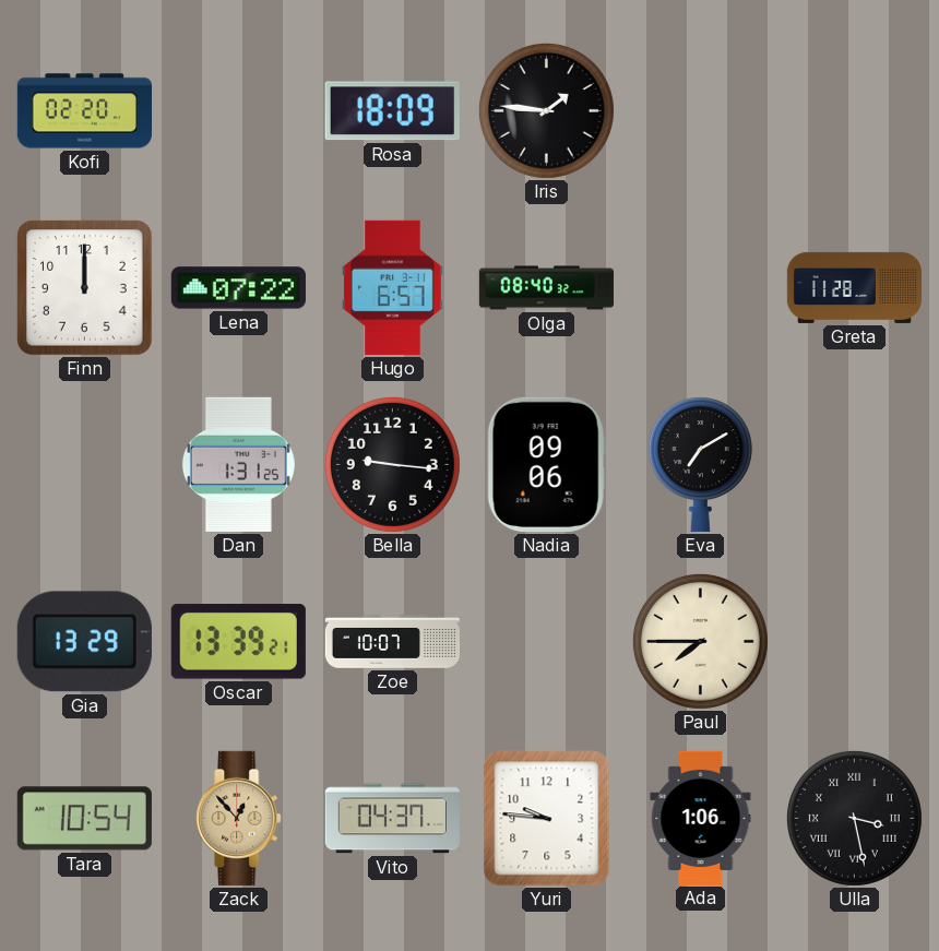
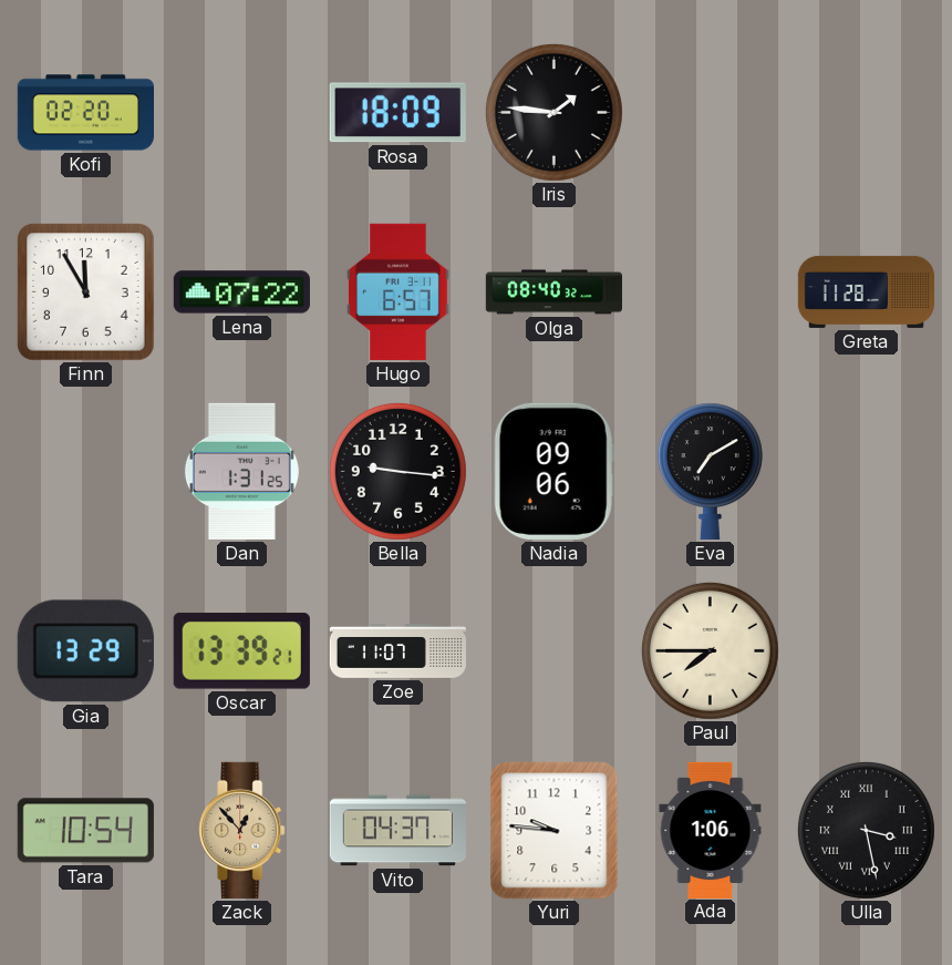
Finn: 12:00 -> 11:55 (86, 292)
Zoe: 10:07 -> 11:07 (397, 651)
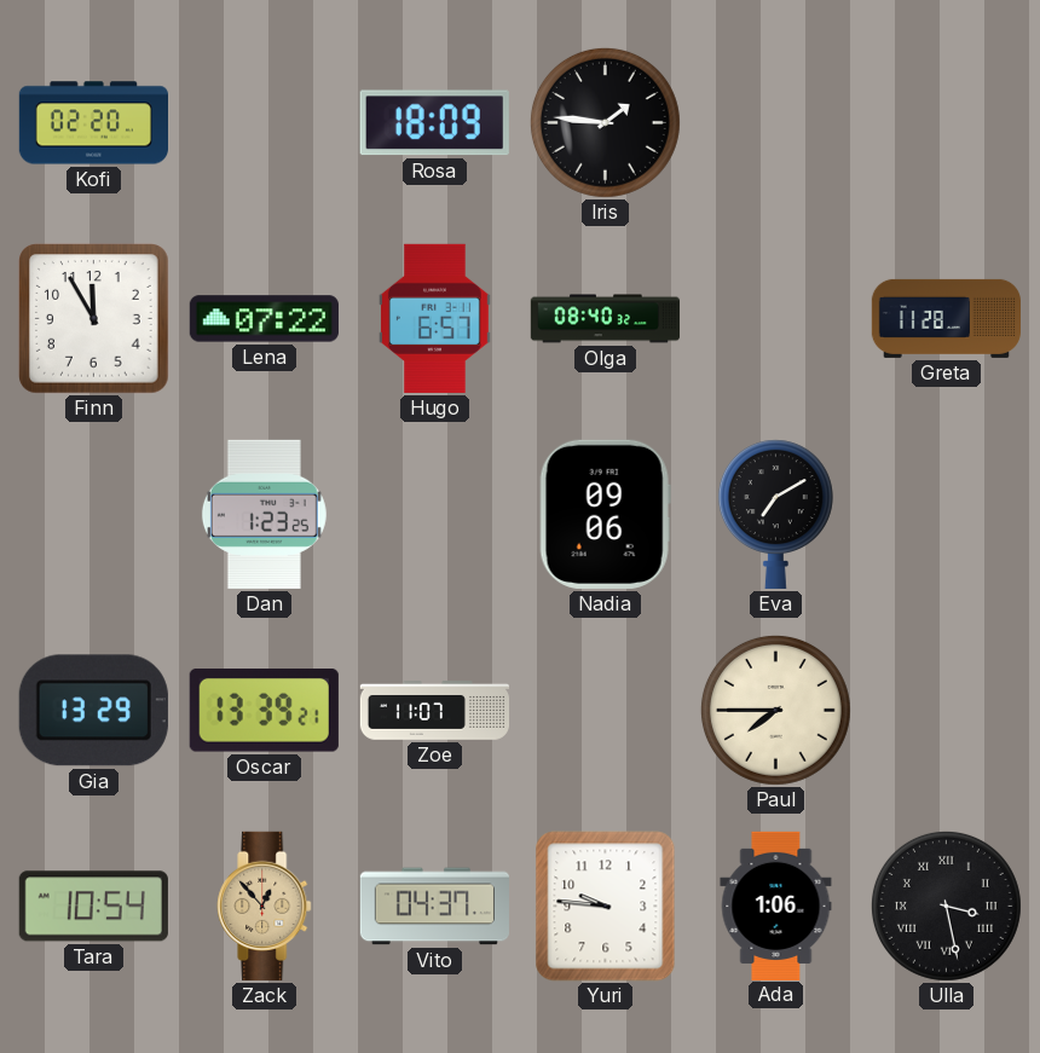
Dan: 1:31 -> 1:23 (264, 514)
Bella: 9:16 -> none (397, 471)
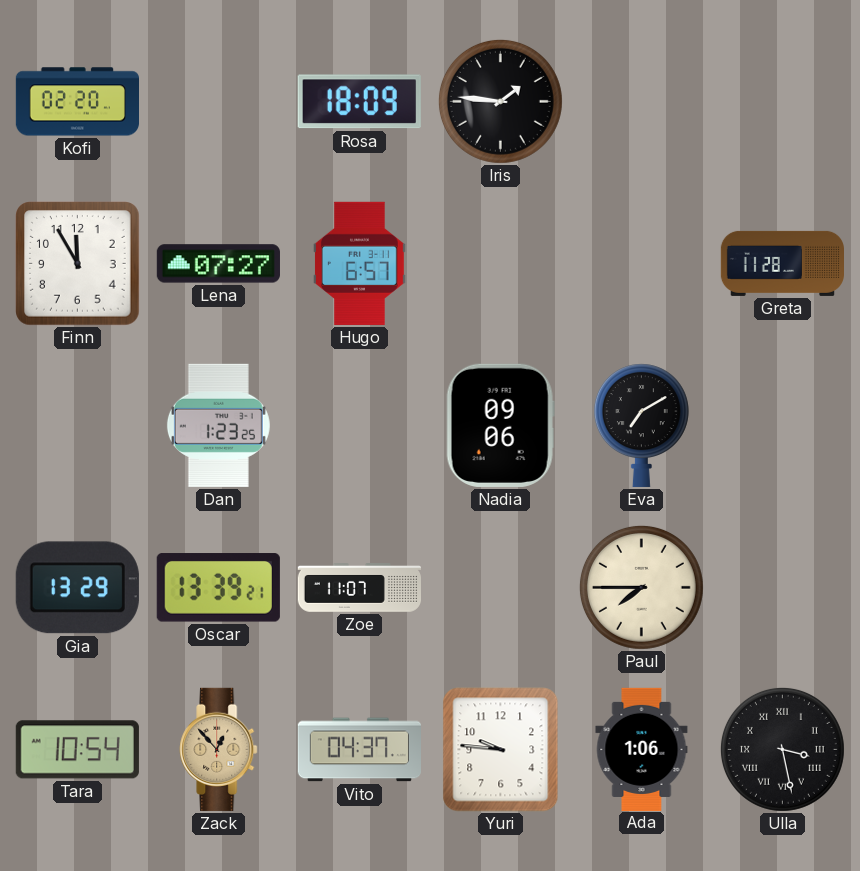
Lena: 07:22 -> 07:27 (218, 264)
Olga: 08:40 -> none (605, 319)
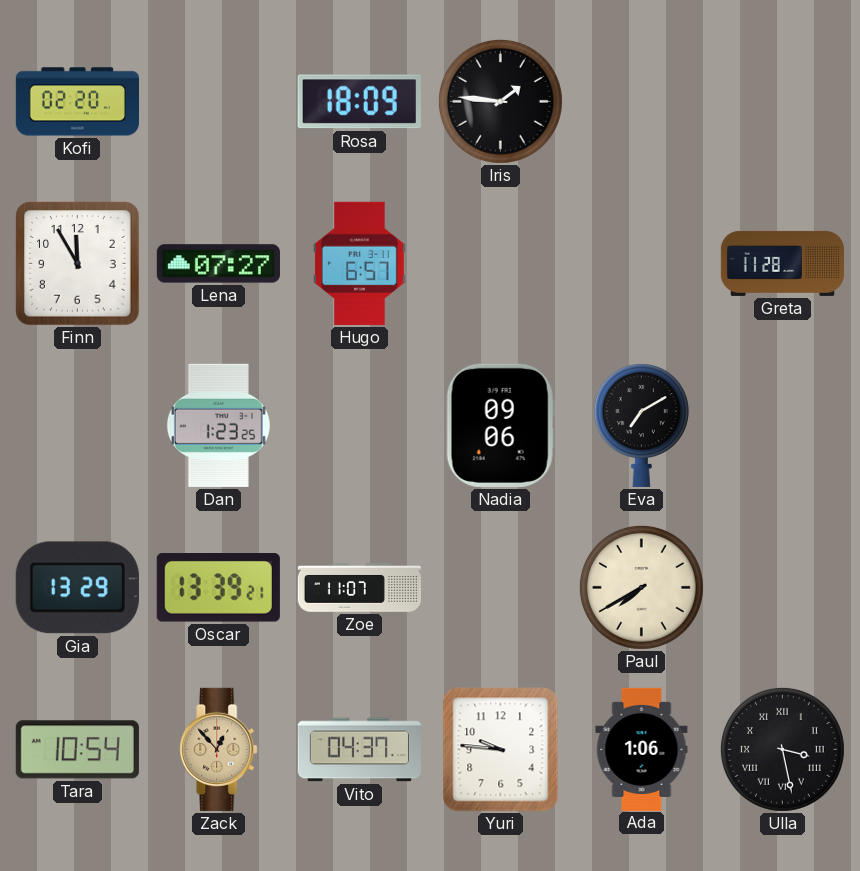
Paul: 7:45 -> 7:40 (641, 587)
